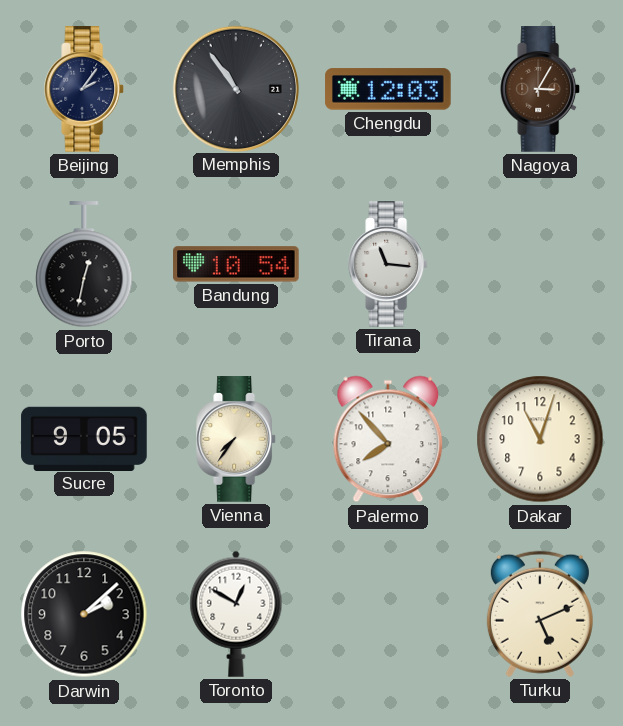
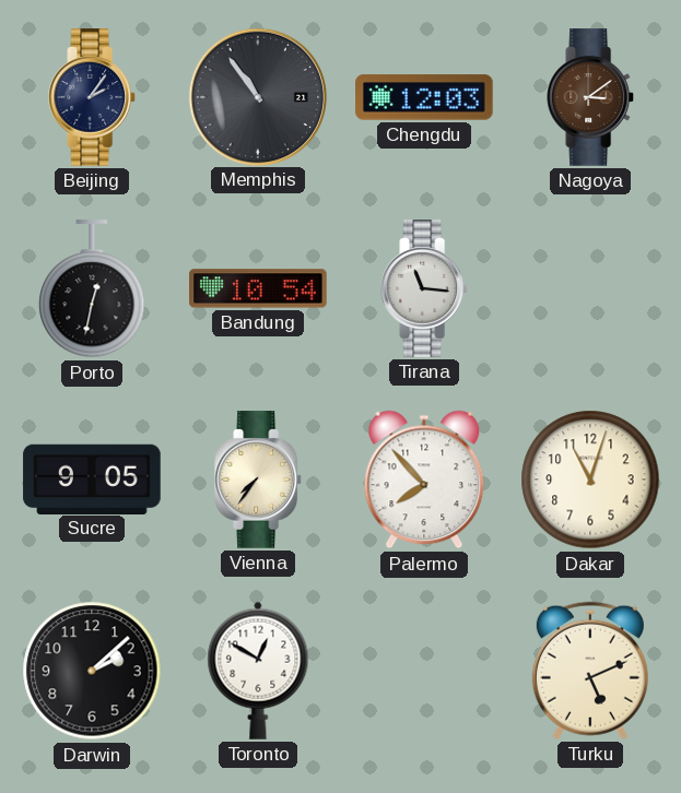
Nagoya: 3:05 -> 3:09 (591, 97)
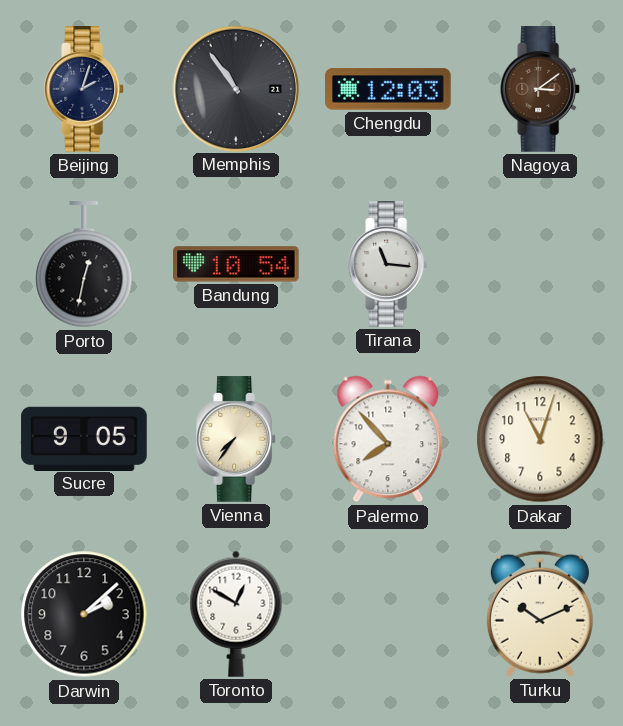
Beijing: 2:06 -> 2:03 (85, 89)
Turku: 5:11 -> 10:11 (540, 614)
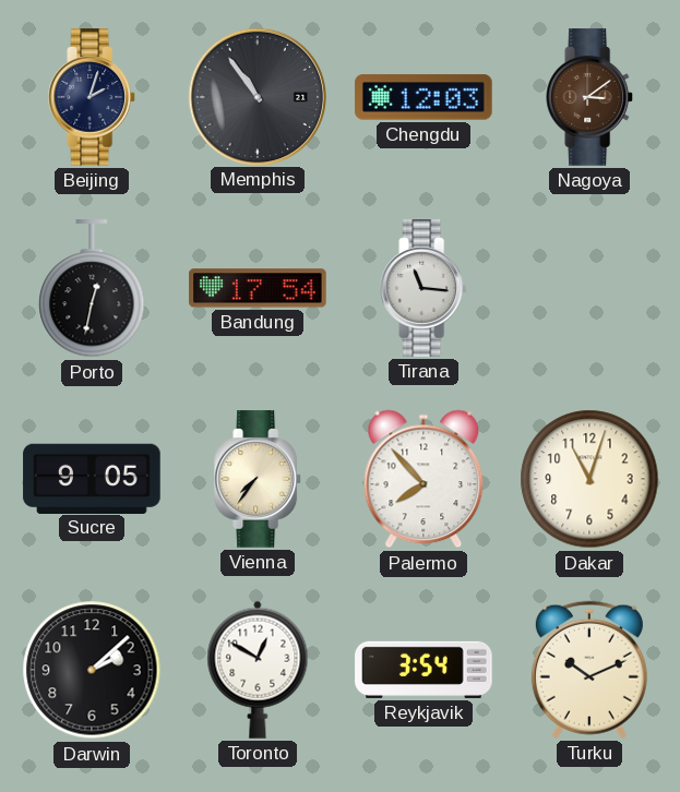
Bandung: 10:54 -> 17:54 (258, 288)
Reykjavik: none -> 3:54 (423, 670)
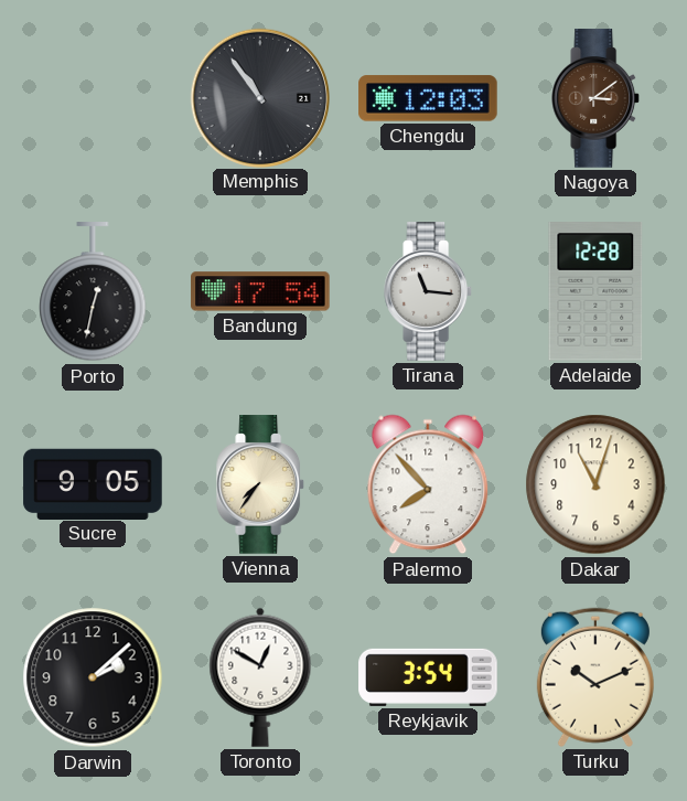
Beijing: 2:03 -> none (93, 97)
Adelaide: none -> 12:28 (595, 292)
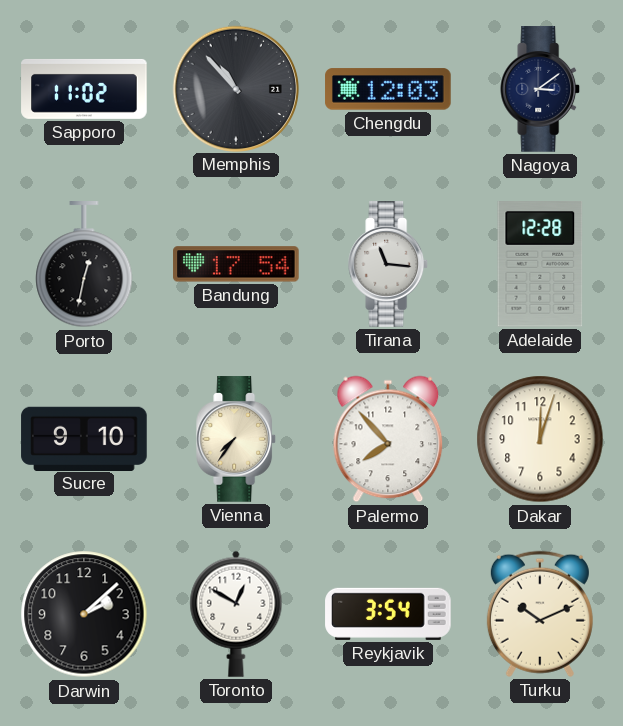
Sapporo: none -> 11:02 (84, 89)
Memphis: 10:54 -> 10:53 (235, 88)
Nagoya dial: brown -> navy (541, 89)
Sucre: 9:05 -> 9:10 (84, 438)
Dakar: 11:03 -> 12:03 (540, 439)
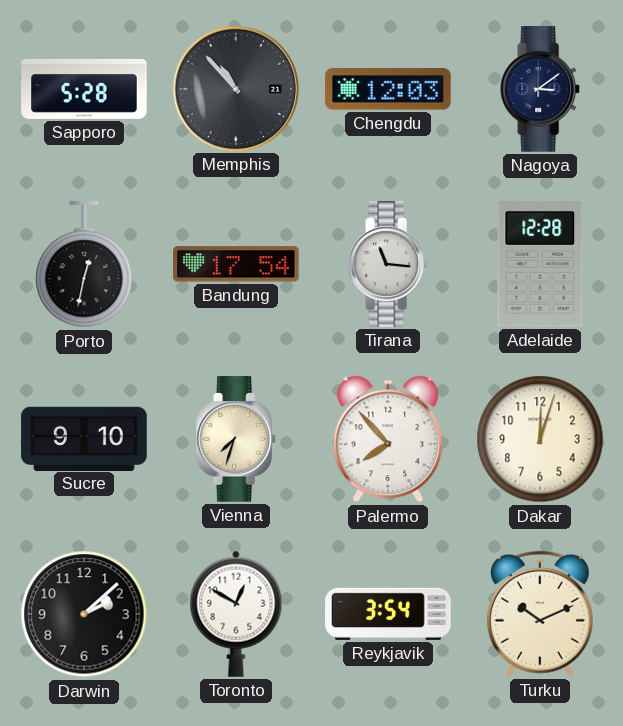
Sapporo: 11:02 -> 5:28 (84, 89)
Vienna: 7:36 -> 7:33 (237, 439)
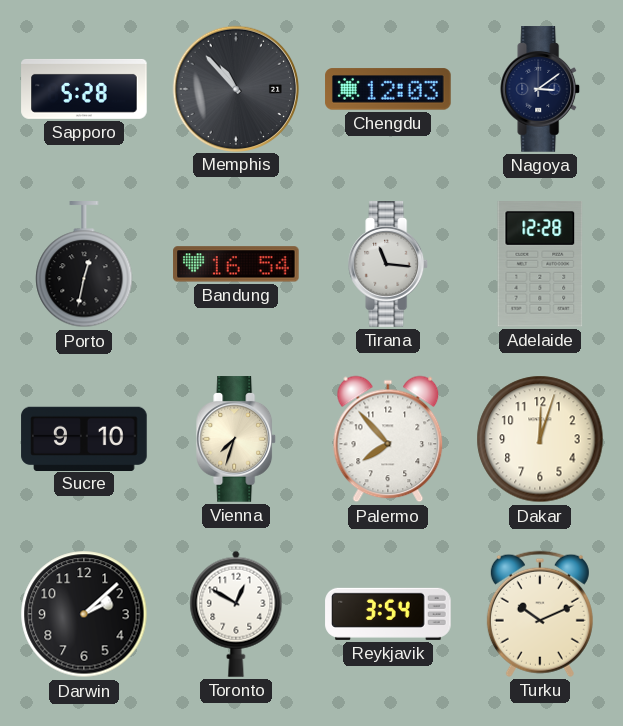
Bandung: 17:54 -> 16:54 (236, 264)
